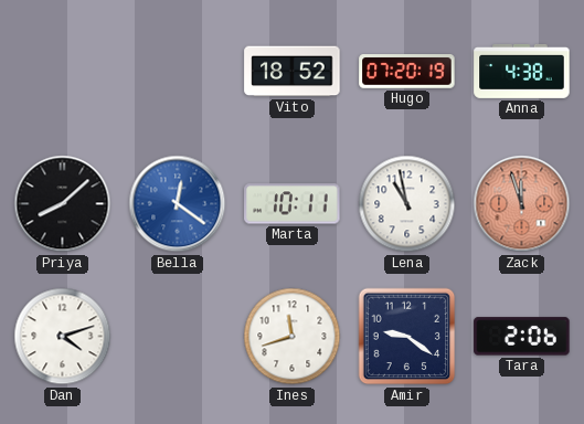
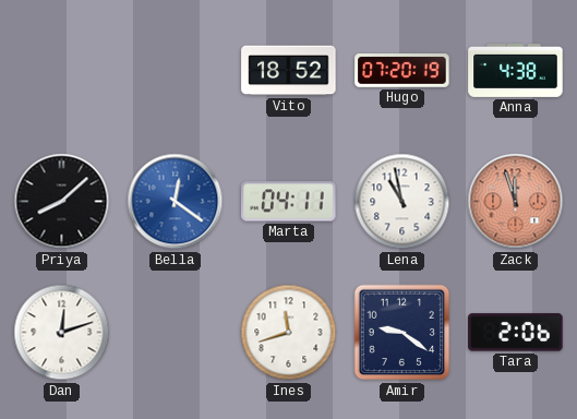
Marta: 10:11 -> 04:11 (289, 202)
Dan: 4:12 -> 12:12 (62, 333)
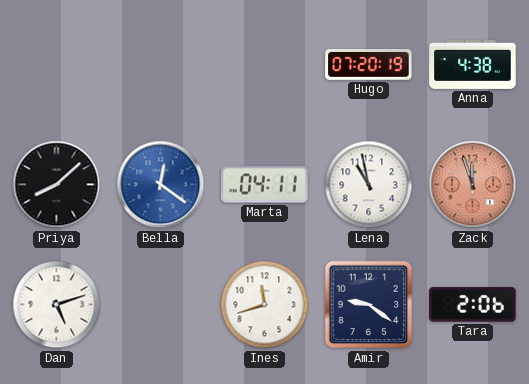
Vito: 18:52 -> none (289, 71)
Dan: 12:12 -> 5:12 (57, 305)
